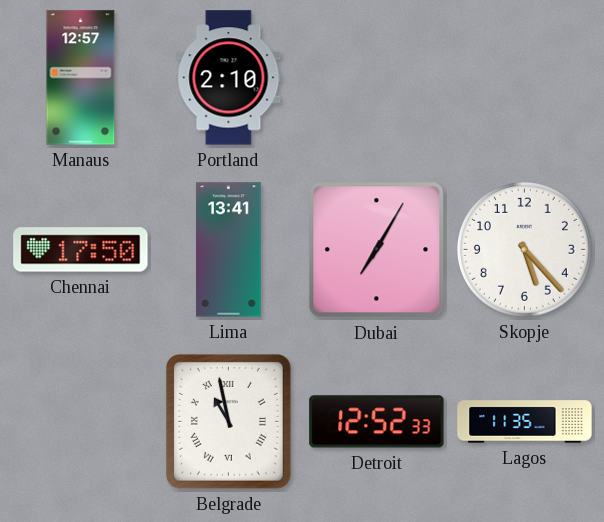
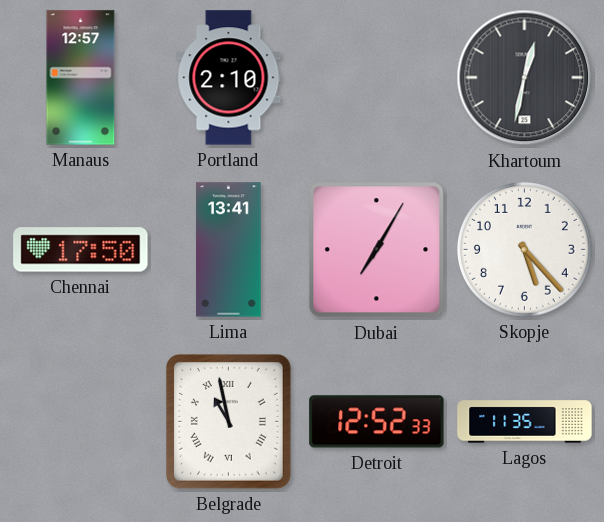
Khartoum: none -> 12:32 (525, 78)
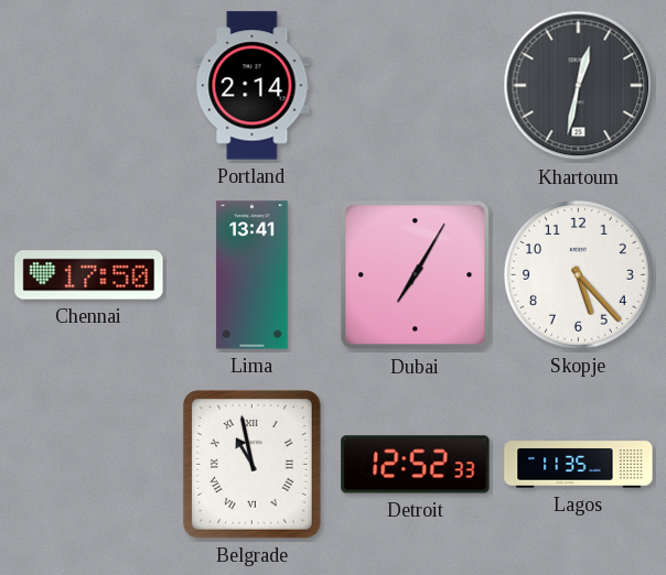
Manaus: 12:57 -> none (81, 78)
Portland: 2:10 -> 2:14 (253, 86)
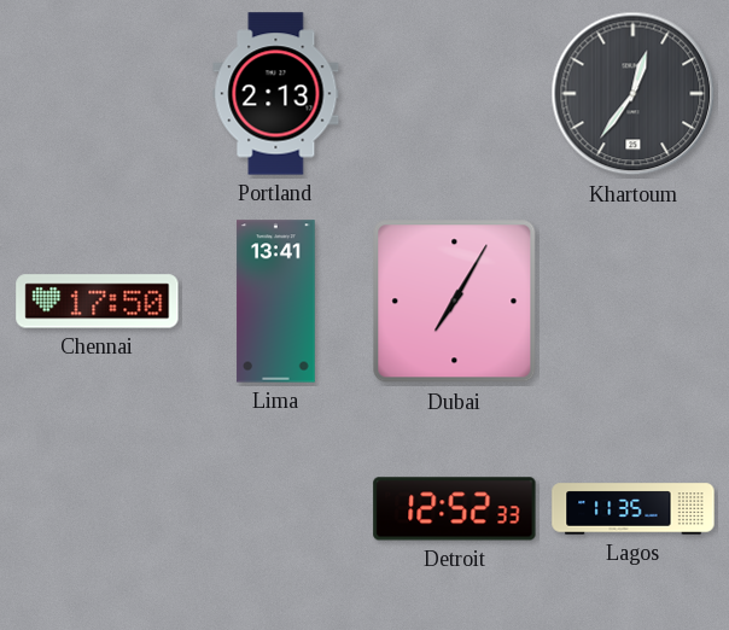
Portland: 2:14 -> 2:13 (276, 94)
Khartoum: 12:32 -> 12:36 (634, 94)
Skopje: 5:23 -> none (578, 274)
Belgrade: 10:58 -> none (251, 465)
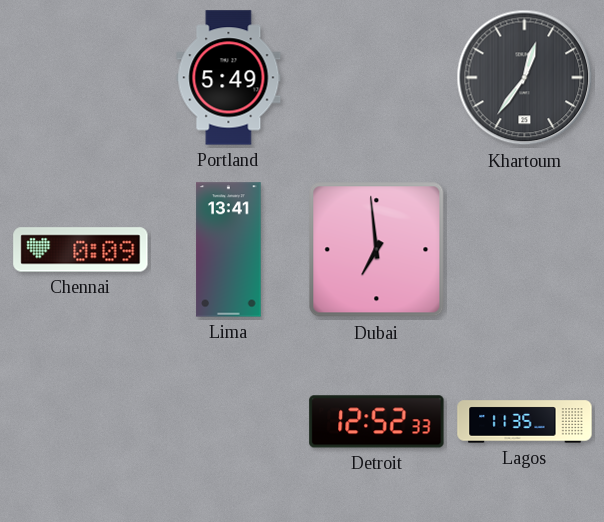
Portland: 2:13 -> 5:49 (229, 78)
Chennai: 17:50 -> 0:09 (81, 250)
Dubai: 7:05 -> 6:59 (377, 250)
